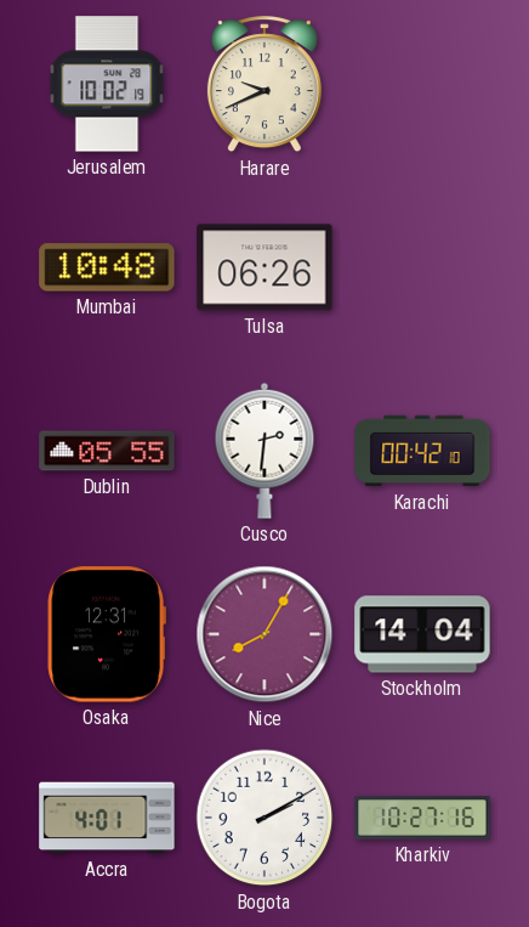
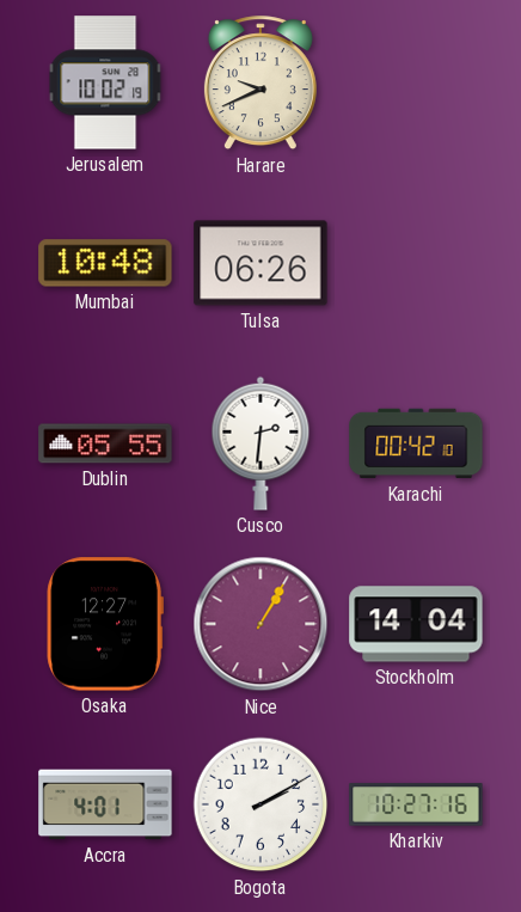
Osaka: 12:31 -> 12:27 (105, 624)
Nice: 8:05 -> 1:05 (260, 624)
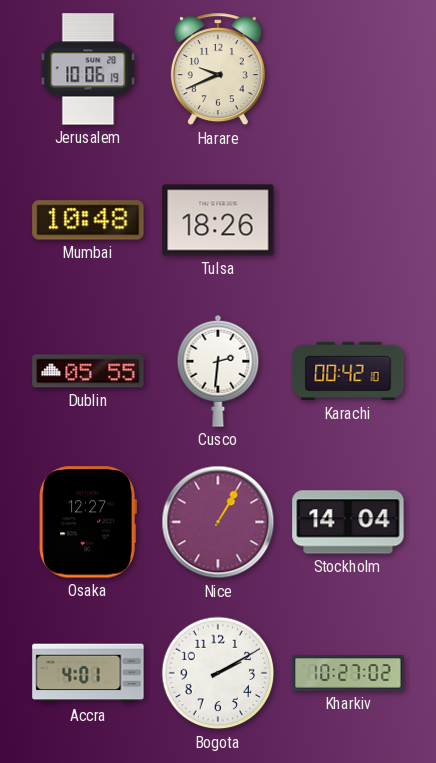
Jerusalem: 10:02 -> 10:06 (88, 69)
Tulsa: 06:26 -> 18:26 (218, 220)
Kharkiv: 10:27:16 -> 10:27:02 (348, 673)
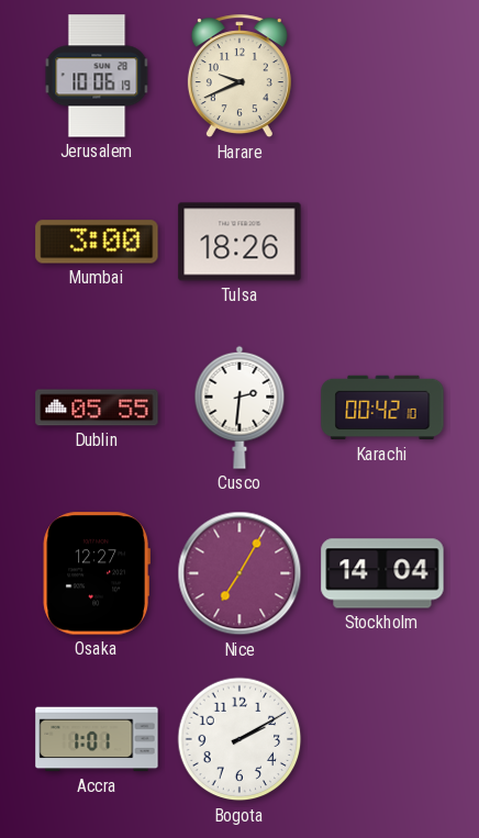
Mumbai: 10:48 -> 3:00 (97, 242)
Nice: 1:05 -> 7:05 (239, 573)
Accra: 4:01 -> 1:01 (97, 739)
Kharkiv: 10:27 -> none (348, 673)
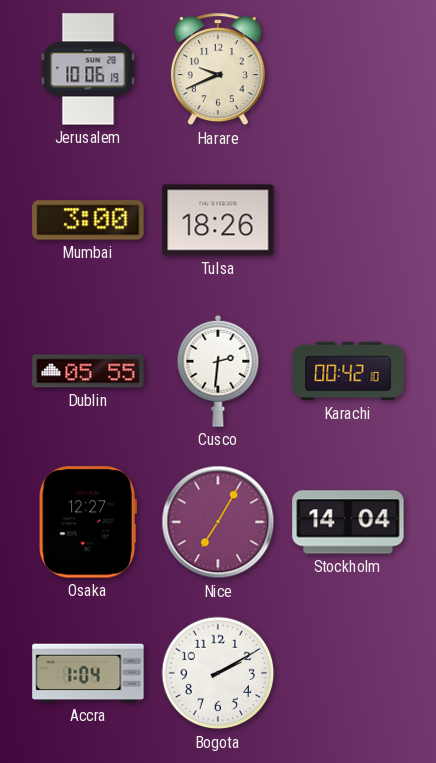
Accra: 1:01 -> 1:04 (88, 673)
